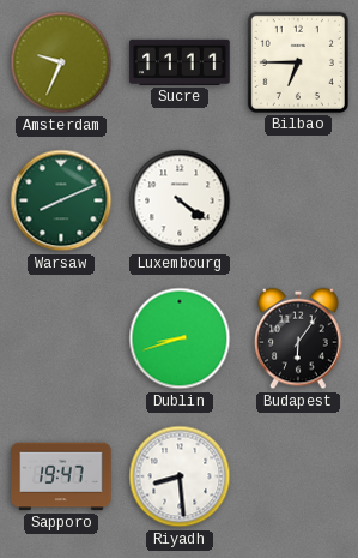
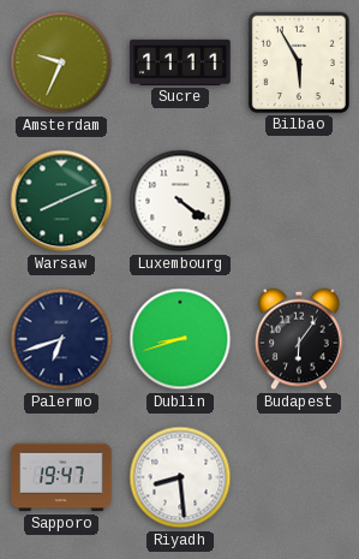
Bilbao: 6:45 -> 5:55 (299, 63)
Palermo: none -> 6:42 (61, 339)
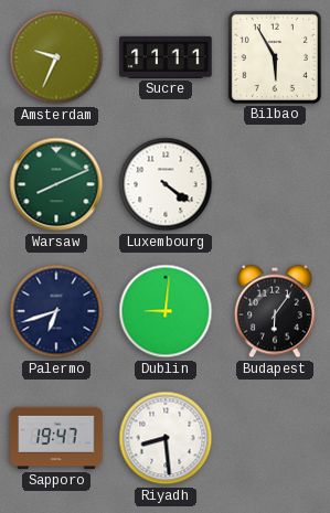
Dublin: 8:42 -> 9:01 (166, 311)
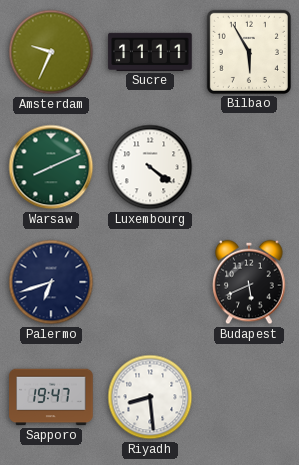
Dublin: 9:01 -> none (166, 311)
Budapest: 6:06 -> 5:41 (249, 282)
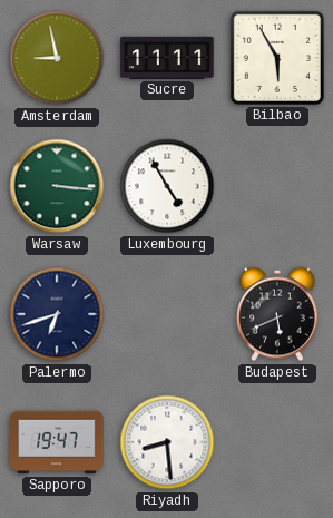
Amsterdam: 9:34 -> 8:58 (57, 58)
Warsaw: 8:11 -> 3:16 (57, 186)
Luxembourg: 4:21 -> 4:55 (167, 186)
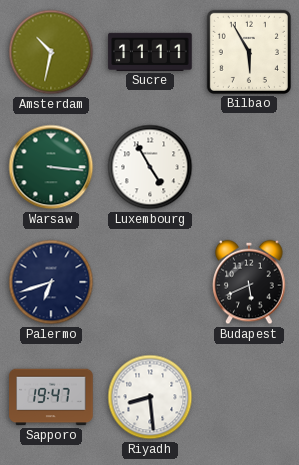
Amsterdam: 8:58 -> 10:32 (51, 52)
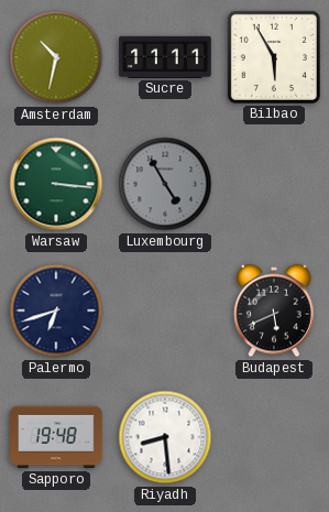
Luxembourg dial: white -> grey (165, 184)
Sapporo: 19:47 -> 19:48 (56, 437)
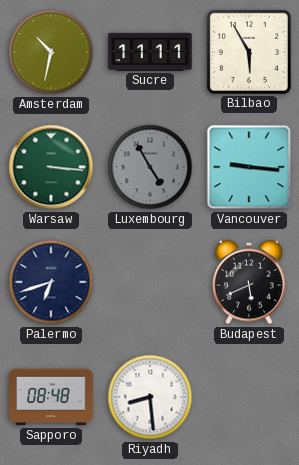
Vancouver: none -> 9:16 (249, 167)
Sapporo: 19:48 -> 08:48 (51, 397)
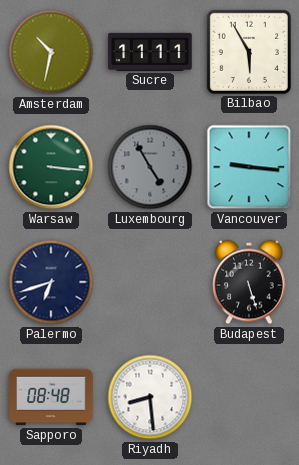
Budapest: 5:41 -> 5:27 (249, 282)
